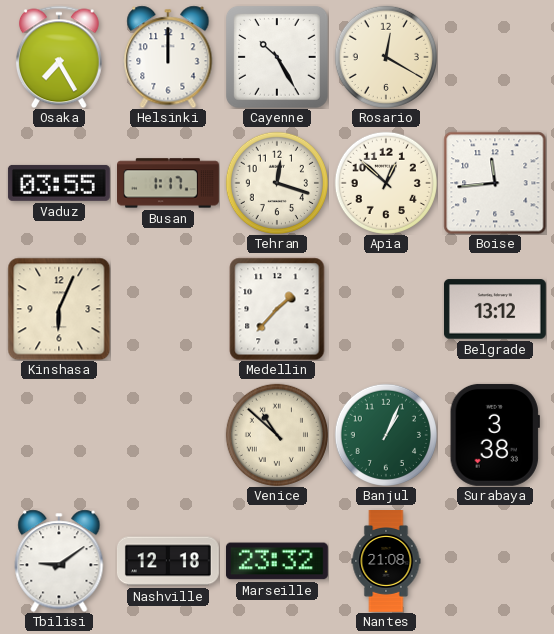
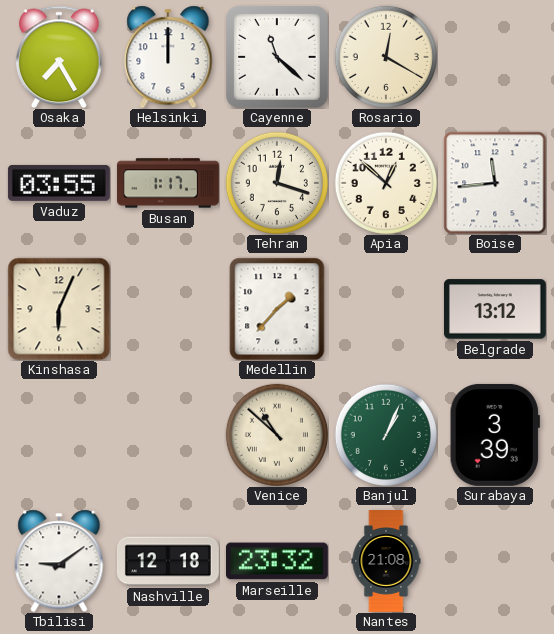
Cayenne: 10:25 -> 11:22 (277, 57)
Surabaya: 3:38 -> 3:39 (495, 435)
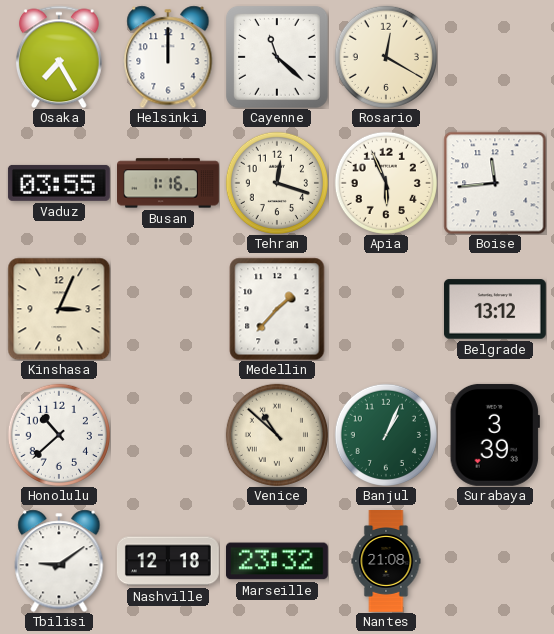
Busan: 1:17 -> 1:16 (169, 183)
Apia: 12:52 -> 5:56 (386, 183)
Kinshasa: 6:04 -> 3:04 (59, 309)
Honolulu: none -> 10:38 (59, 435)
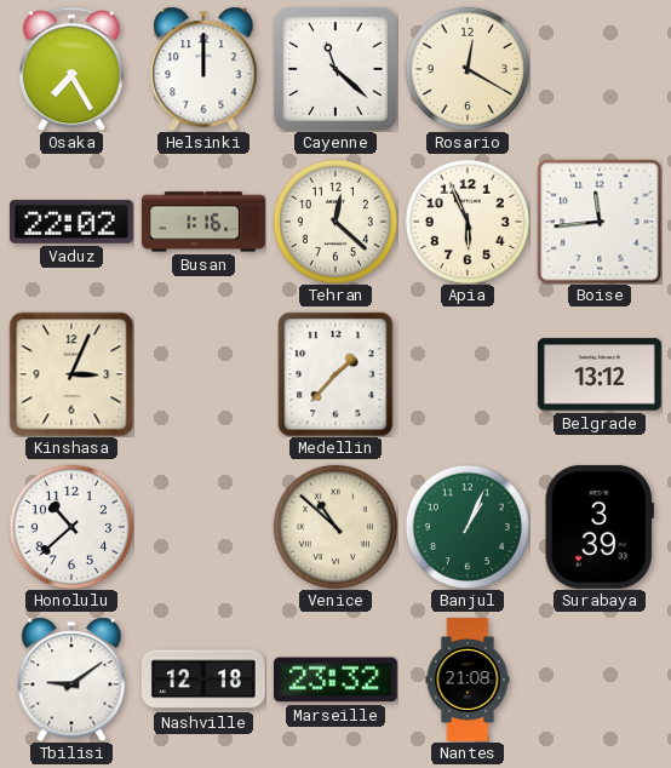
Vaduz: 03:55 -> 22:02 (71, 222)
Tehran: 12:18 -> 12:22 (335, 222)
